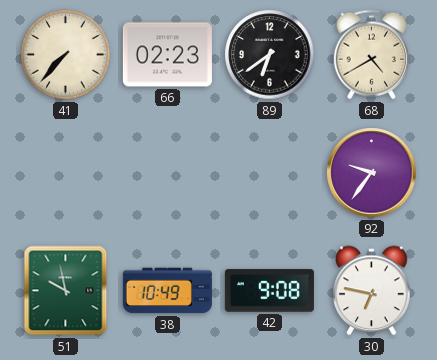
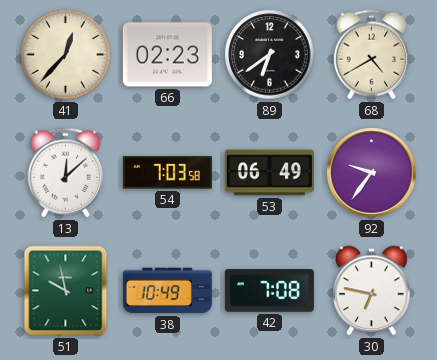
41: 7:37 -> 12:37 (66, 55)
13: none -> 12:08 (66, 173)
54: none -> 7:03 (167, 173)
53: none -> 06:49 (269, 173)
42: 9:08 -> 7:08 (269, 291)
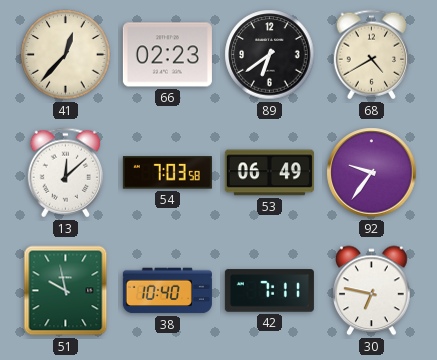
38: 10:49 -> 10:40 (167, 291)
42: 7:08 -> 7:11 (269, 291)
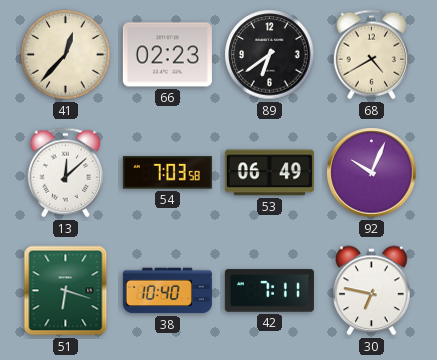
92: 9:36 -> 10:04 (372, 173)
51: 9:58 -> 6:18 (66, 291)
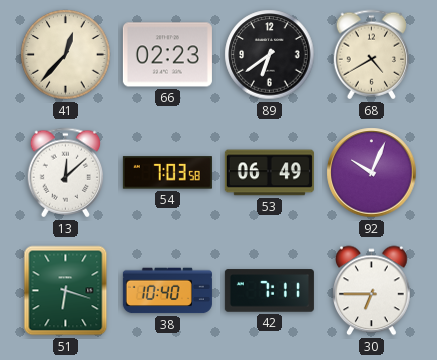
30: 6:47 -> 6:45 (372, 291)
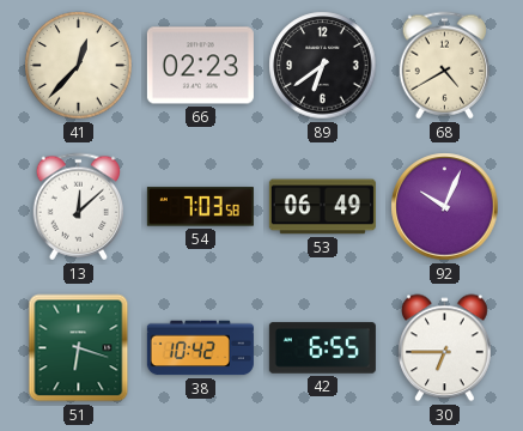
38: 10:40 -> 10:42 (200, 348)
42: 7:11 -> 6:55 (322, 348)
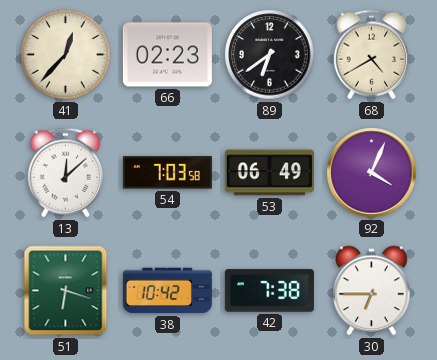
92: 10:04 -> 4:04 (372, 173)
42: 6:55 -> 7:38 (269, 291)
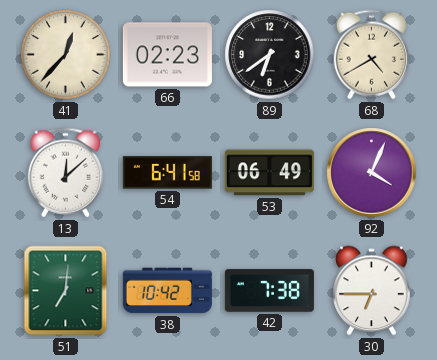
54: 7:03 -> 6:41 (167, 173)
51: 6:18 -> 7:01 (66, 291)
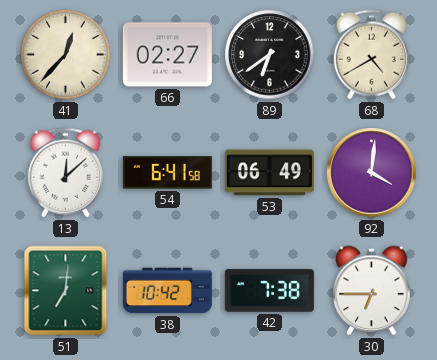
66: 02:23 -> 02:27 (167, 55)
92: 4:04 -> 4:01 (372, 173)
